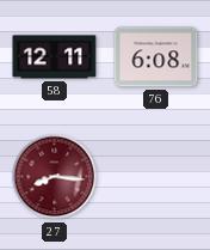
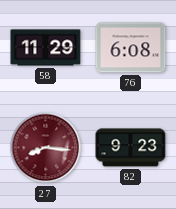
58: 12:11 -> 11:29 (46, 48)
82: none -> 9:23 (131, 148)
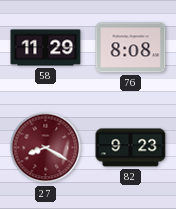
76: 6:08 -> 8:08 (131, 48)
27: 8:16 -> 8:20 (46, 148)
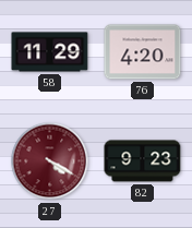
76: 8:08 -> 4:20 (143, 52)
27: 8:20 -> 4:20 (50, 161)
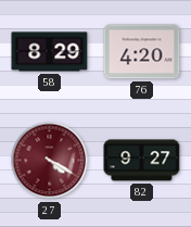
58: 11:29 -> 8:29 (50, 52)
82: 9:23 -> 9:27 (142, 161)
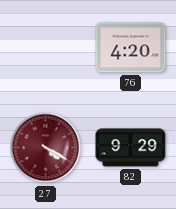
58: 8:29 -> none (50, 52)
82: 9:27 -> 9:29 (131, 148)
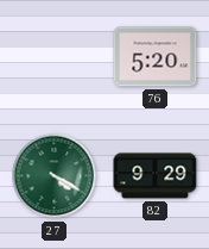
76: 4:20 -> 5:20 (156, 57)
27 dial: burgundy -> green (55, 176)
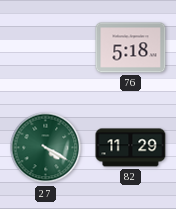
76: 5:20 -> 5:18 (131, 48)
82: 9:29 -> 11:29 (131, 148)
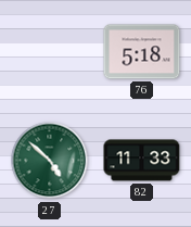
27: 4:20 -> 4:52 (50, 161)
82: 11:29 -> 11:33 (142, 161)
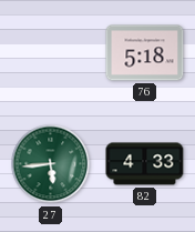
27: 4:52 -> 5:44 (51, 164)
82: 11:33 -> 4:33 (145, 164)
